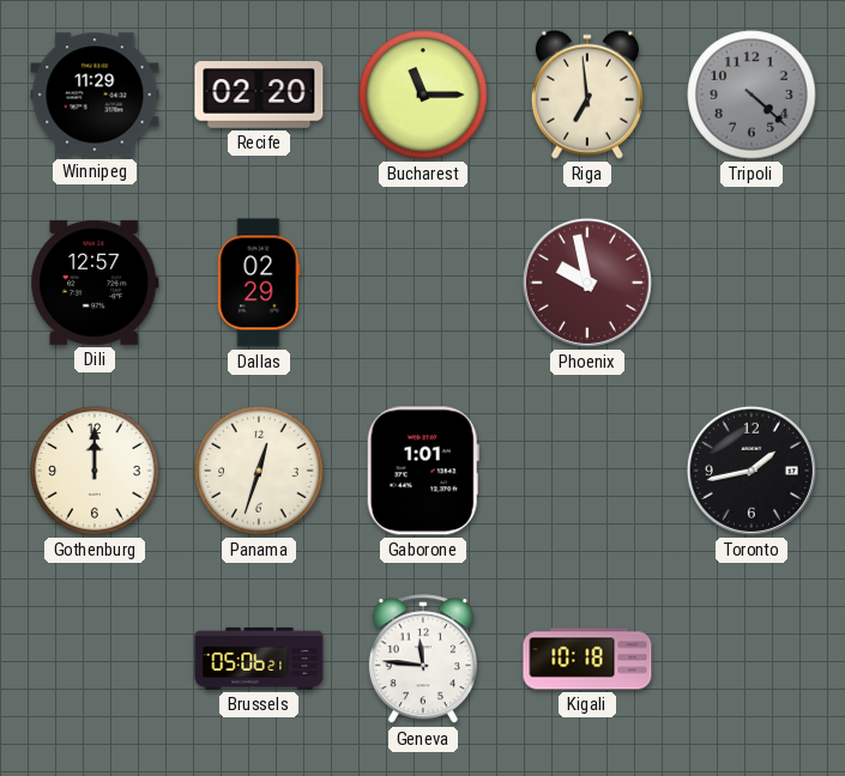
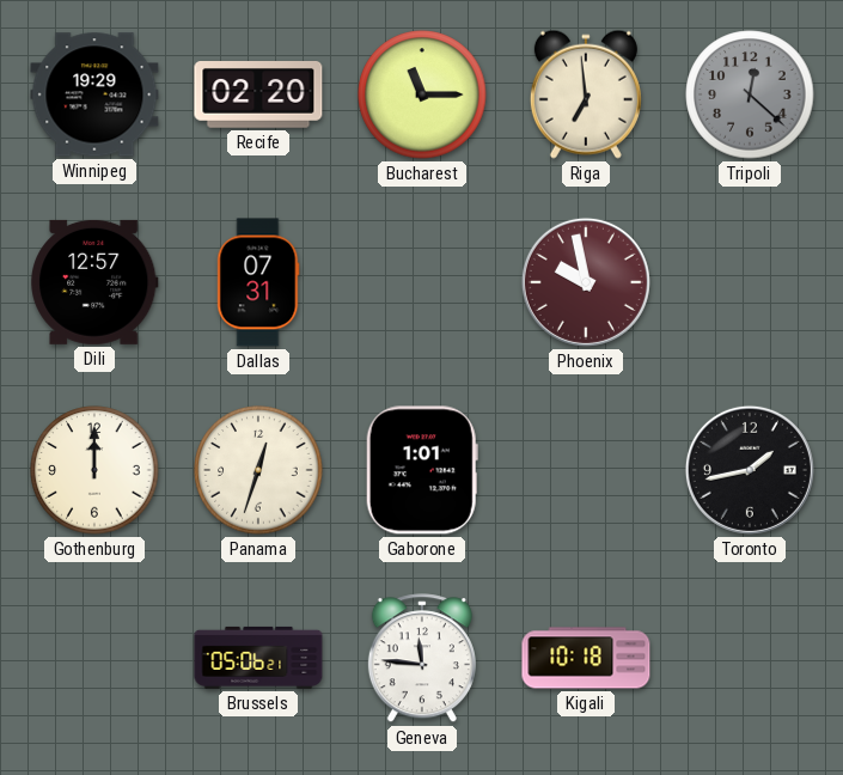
Winnipeg: 11:29 -> 19:29 (94, 94)
Tripoli: 4:22 -> 12:22 (750, 94)
Dallas: 02:29 -> 07:31 (258, 282)
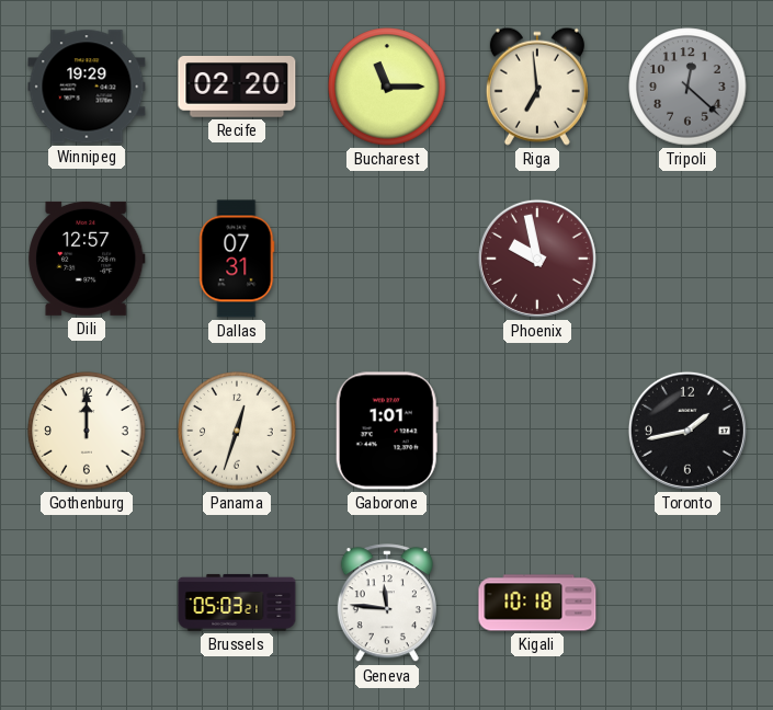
Brussels: 05:06 -> 05:03 (237, 603)
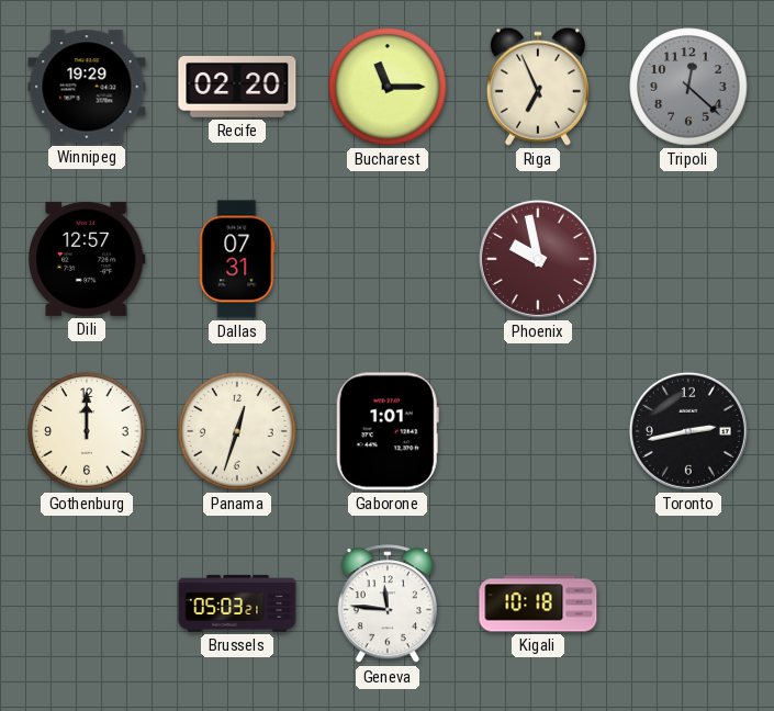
Riga: 6:59 -> 6:56 (538, 87)
Toronto: 1:43 -> 2:43 (688, 431)
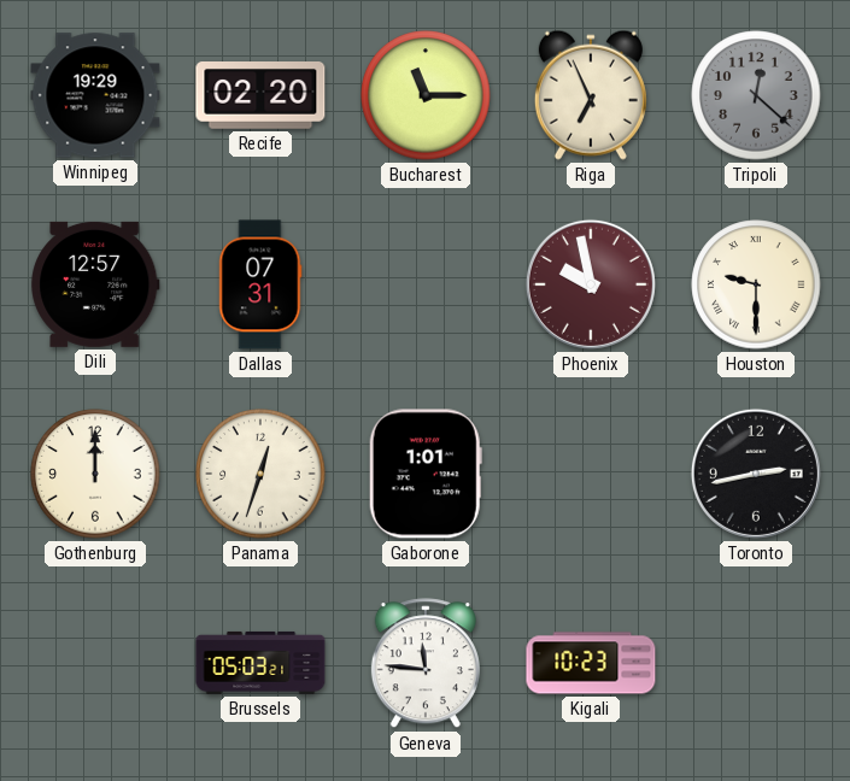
Houston: none -> 9:30 (756, 284)
Kigali: 10:18 -> 10:23 (591, 663)
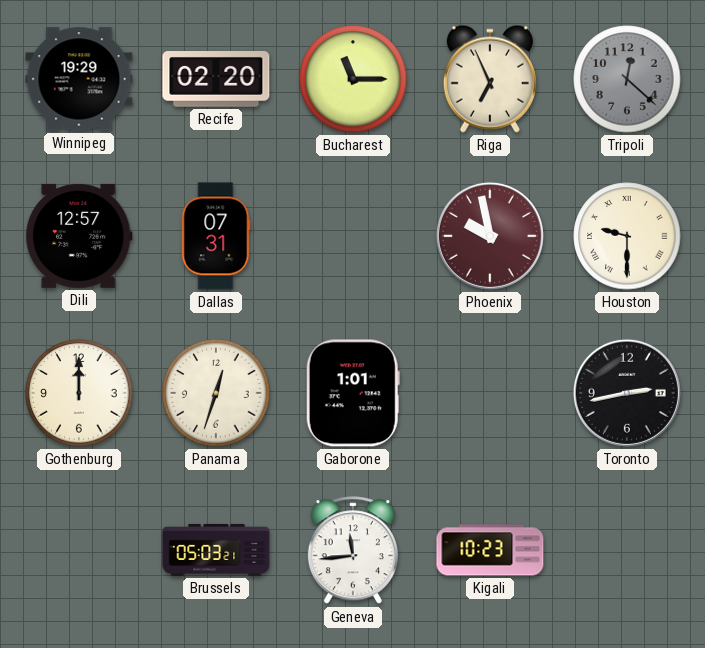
Geneva: 11:46 -> 11:44 (353, 551)
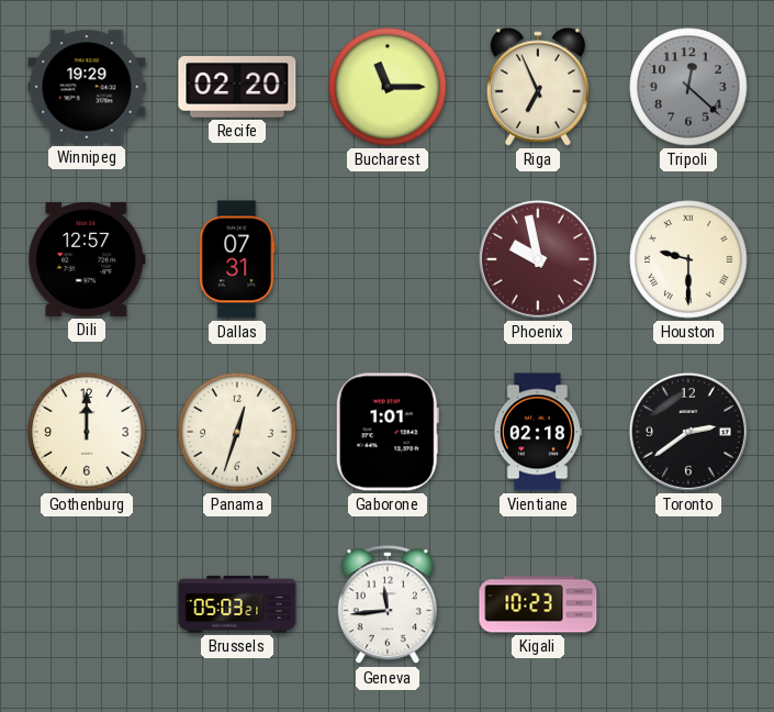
Vientiane: none -> 02:18 (537, 432)
Toronto: 2:43 -> 2:39 (688, 432)
